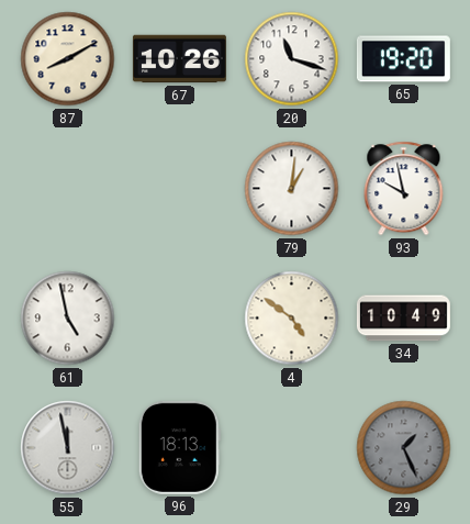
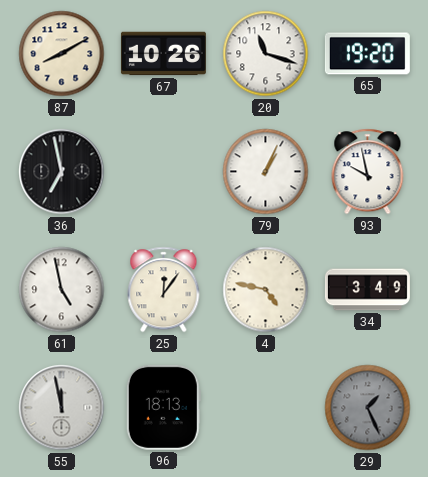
36: none -> 6:58 (62, 172)
79: 1:01 -> 1:04 (266, 172)
25: none -> 12:06 (164, 290)
4: 4:51 -> 4:47 (266, 290)
34: 10:49 -> 3:49 (367, 290)
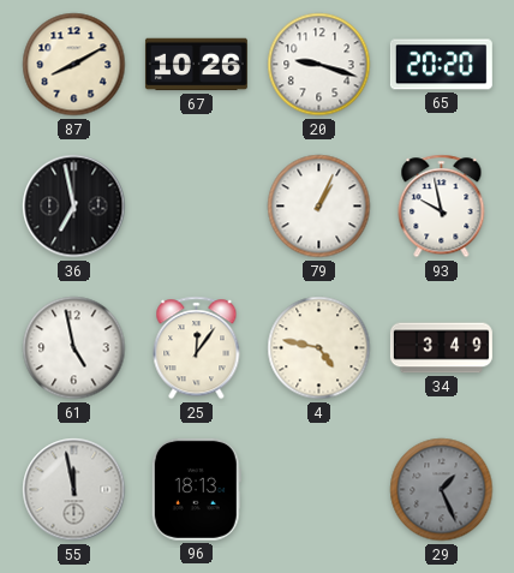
20: 11:18 -> 9:18 (319, 65)
65: 19:20 -> 20:20 (441, 65)
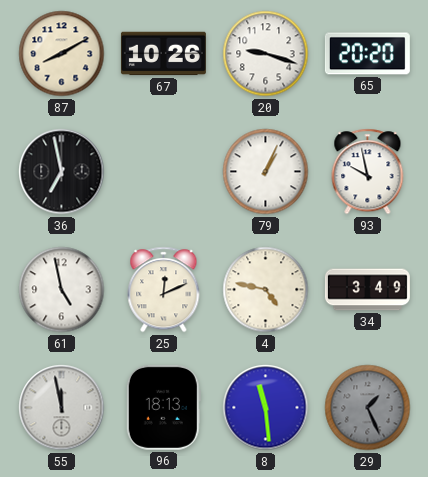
25: 12:06 -> 12:11 (164, 290)
8: none -> 11:29 (266, 408)
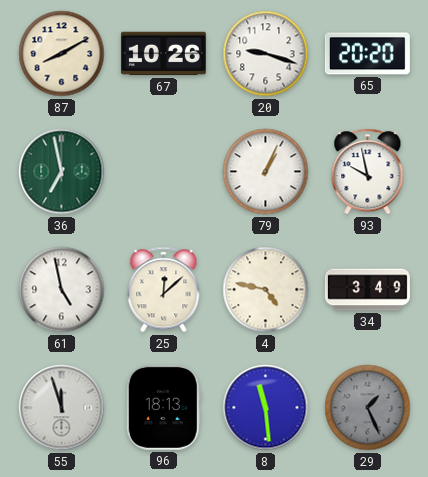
36 dial: black -> green (62, 172)
25: 12:11 -> 12:08 (164, 290)
55: 11:58 -> 11:57 (62, 408)
